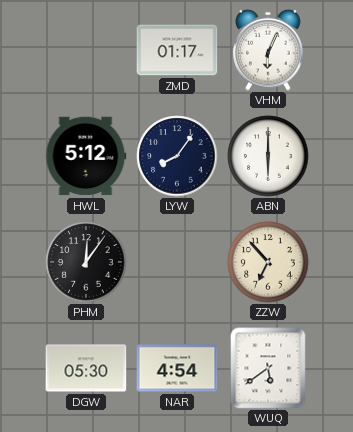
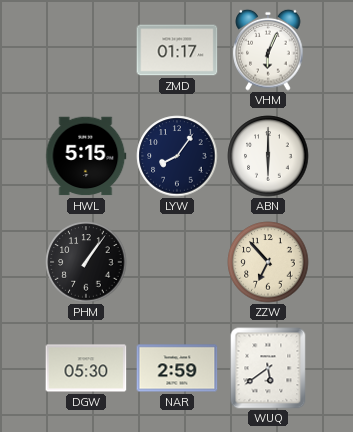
HWL: 5:12 -> 5:15 (86, 156)
PHM: 12:06 -> 1:06 (86, 262)
NAR: 4:54 -> 2:59 (177, 368)
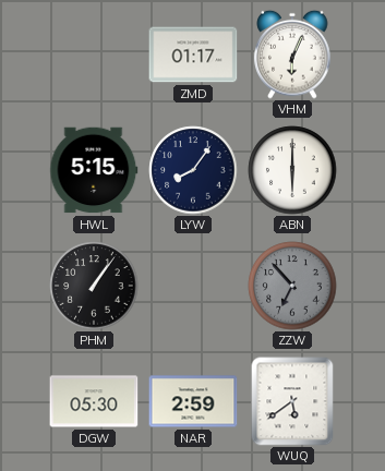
ZZW dial: cream -> grey (292, 286)
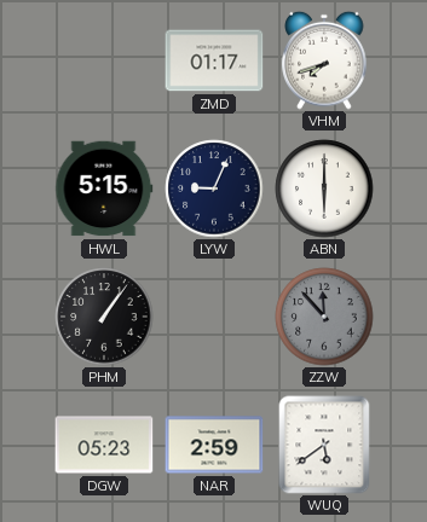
VHM: 6:04 -> 7:42 (324, 60)
LYW: 8:06 -> 9:04 (214, 188)
ZZW: 6:53 -> 11:53 (324, 317)
DGW: 05:30 -> 05:23 (104, 445)
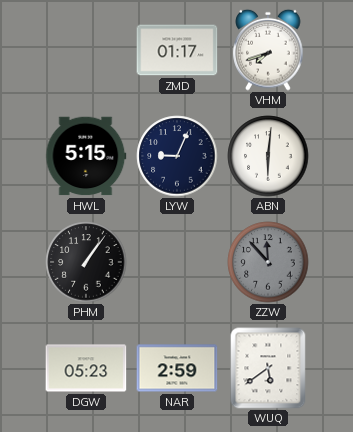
ABN: 6:00 -> 6:01 (268, 156)
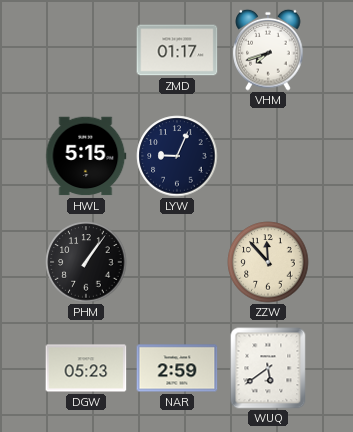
ABN: 6:01 -> none (268, 156)
ZZW dial: grey -> cream (268, 262)
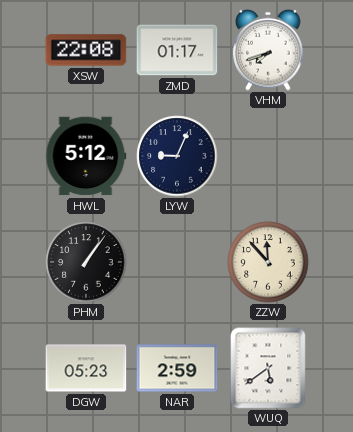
XSW: none -> 22:08 (86, 50)
HWL: 5:15 -> 5:12 (86, 156)
